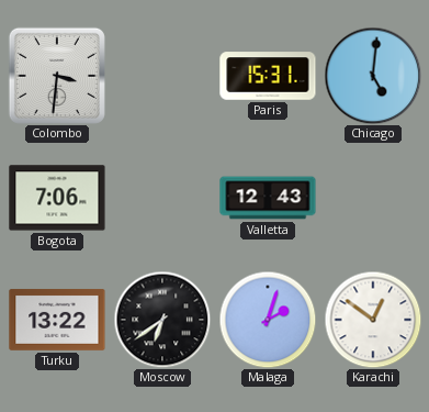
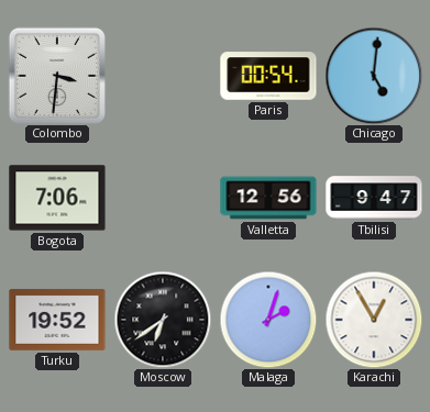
Paris: 15:31 -> 00:54 (268, 76)
Valletta: 12:43 -> 12:56 (268, 198)
Tbilisi: none -> 9:47 (374, 198)
Turku: 13:22 -> 19:52 (57, 320)
Karachi: 12:51 -> 12:55 (374, 320)
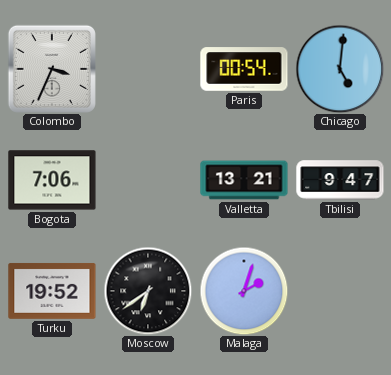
Colombo: 3:31 -> 3:34 (52, 69)
Valletta: 12:56 -> 13:21 (244, 180)
Karachi: 12:55 -> none (374, 320)
